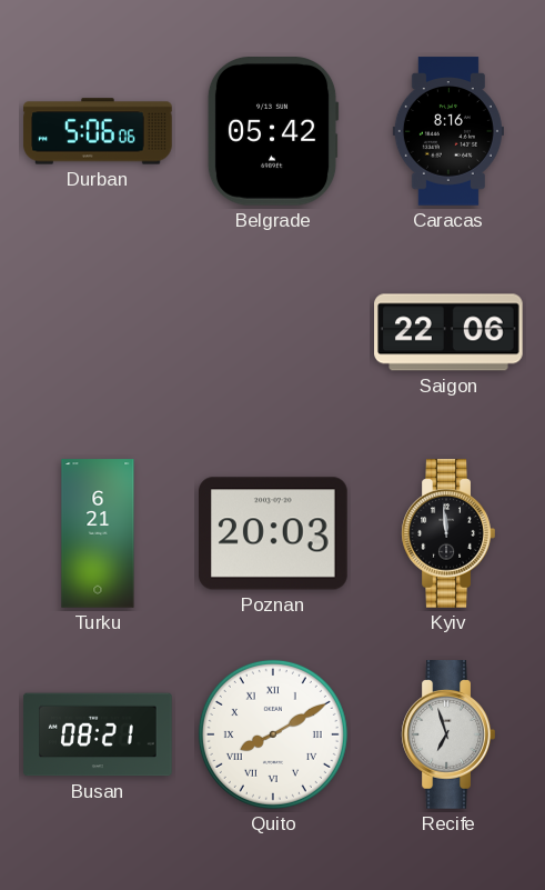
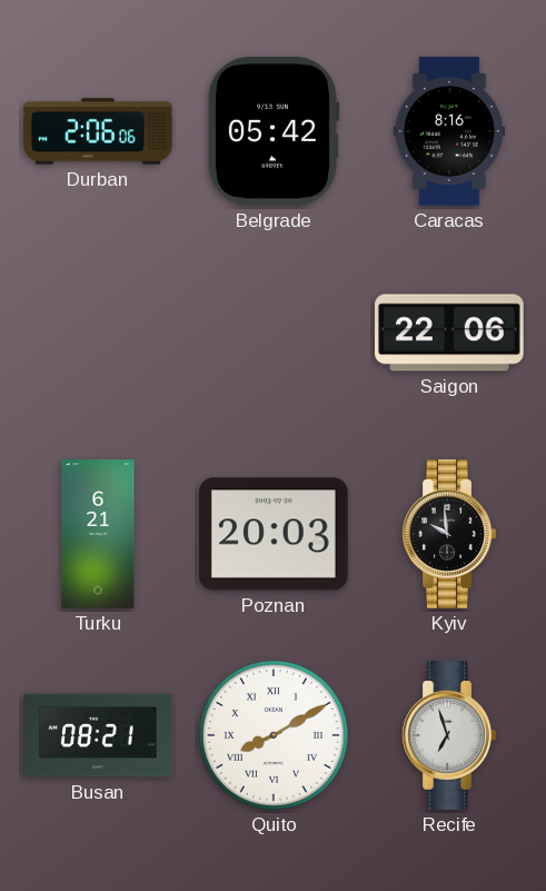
Durban: 5:06 -> 2:06 (98, 131)
Kyiv: 11:59 -> 9:59 (449, 534)
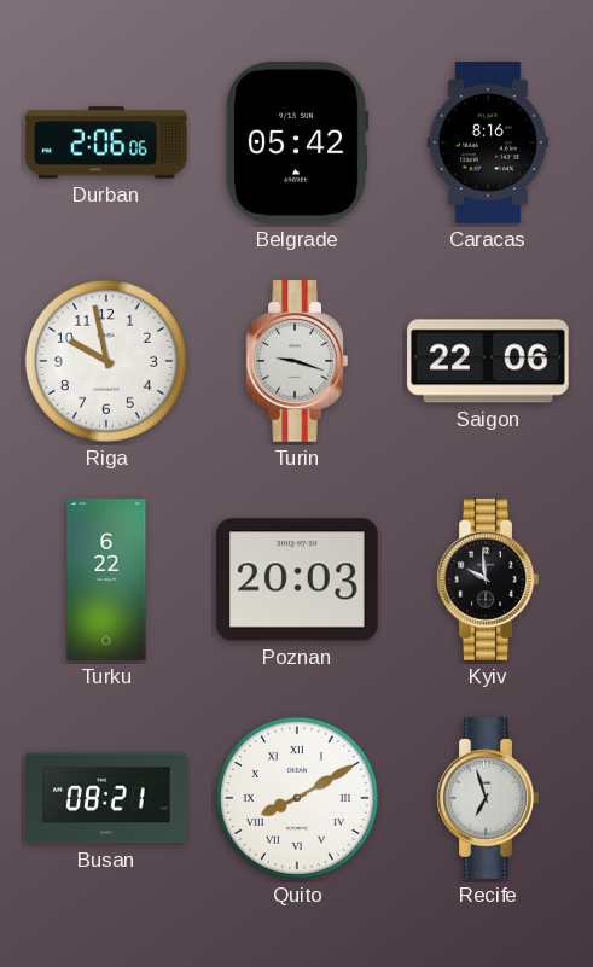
Riga: none -> 9:58 (106, 361)
Turin: none -> 9:18 (297, 361)
Turku: 6:21 -> 6:22 (106, 579)
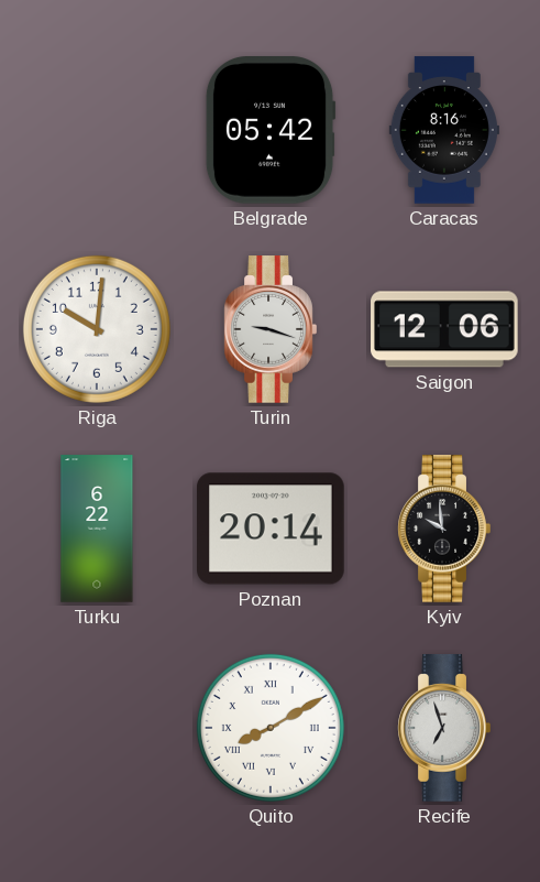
Durban: 2:06 -> none (106, 142)
Riga: 9:58 -> 10:01 (97, 329)
Saigon: 22:06 -> 12:06 (444, 329)
Poznan: 20:03 -> 20:14 (272, 529)
Busan: 08:21 -> none (106, 798)
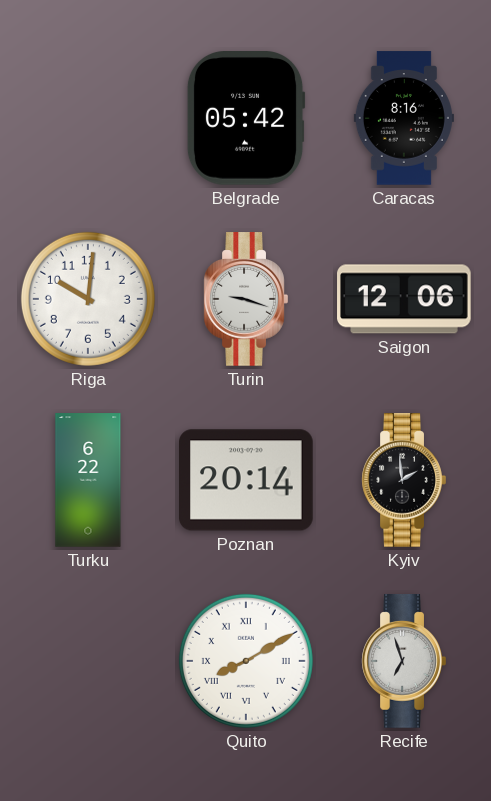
Kyiv: 9:59 -> 1:59 (404, 480)
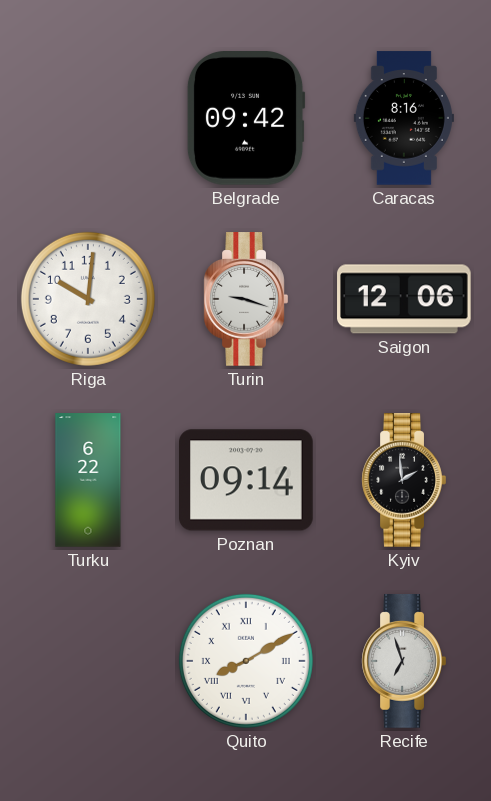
Belgrade: 05:42 -> 09:42 (246, 119)
Poznan: 20:14 -> 09:14 (247, 480)
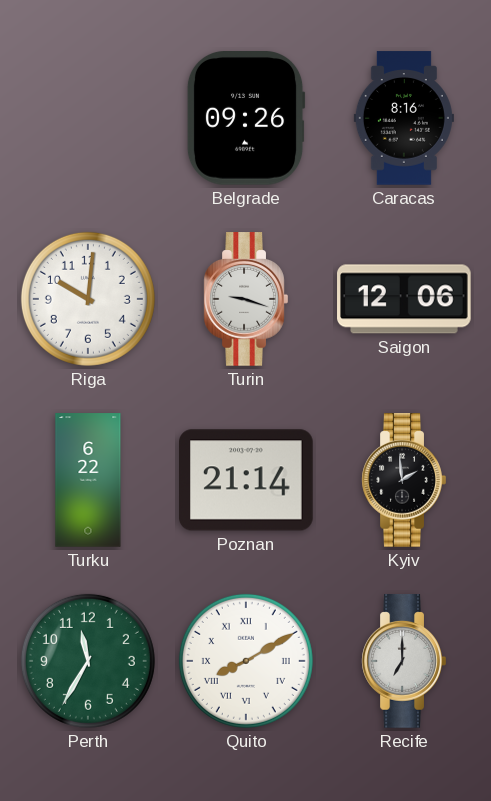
Belgrade: 09:42 -> 09:26 (246, 119)
Poznan: 09:14 -> 21:14 (247, 480)
Perth: none -> 11:35 (88, 661)
Recife: 6:57 -> 7:00 (404, 661)
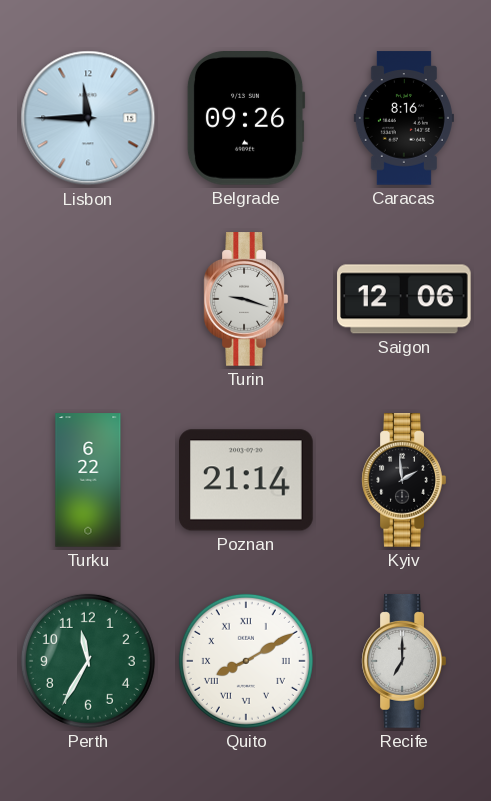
Lisbon: none -> 11:45 (88, 118)
Riga: 10:01 -> none (88, 299)
